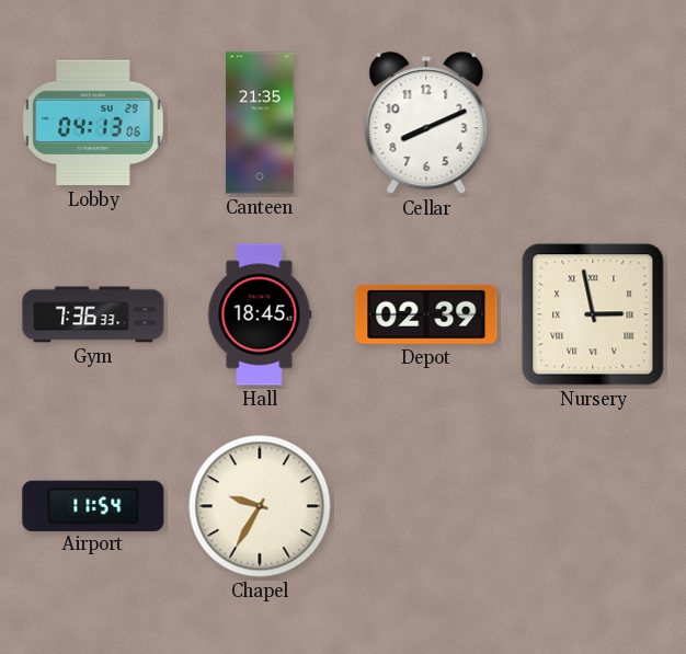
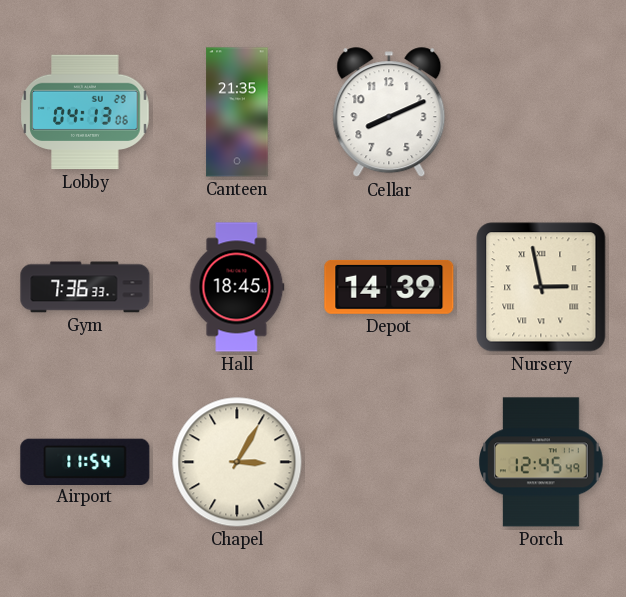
Depot: 02:39 -> 14:39 (389, 287)
Chapel: 9:35 -> 3:05 (237, 462)
Porch: none -> 12:45 (541, 462)
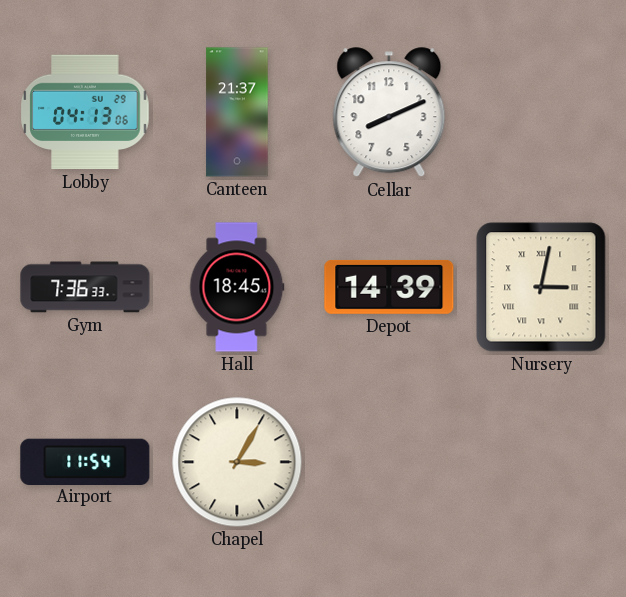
Canteen: 21:35 -> 21:37 (237, 112)
Nursery: 2:58 -> 3:02 (541, 287)
Porch: 12:45 -> none (541, 462)
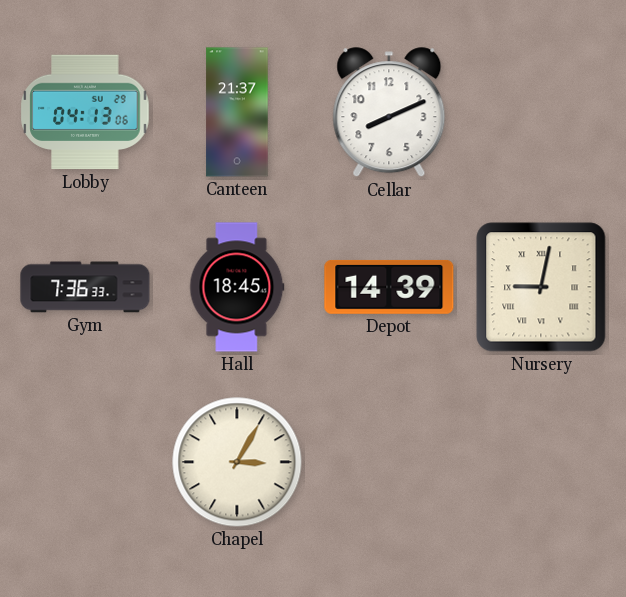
Nursery: 3:02 -> 9:02 (541, 287)
Airport: 11:54 -> none (85, 461)
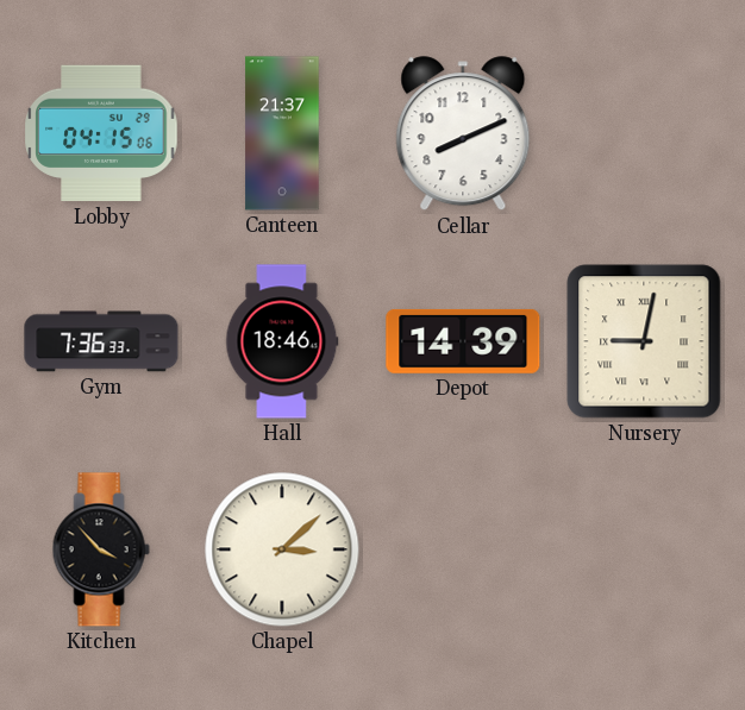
Lobby: 04:13 -> 04:15 (101, 133)
Hall: 18:45 -> 18:46 (282, 341)
Kitchen: none -> 3:53 (101, 549)
Chapel: 3:05 -> 3:08 (282, 549)
